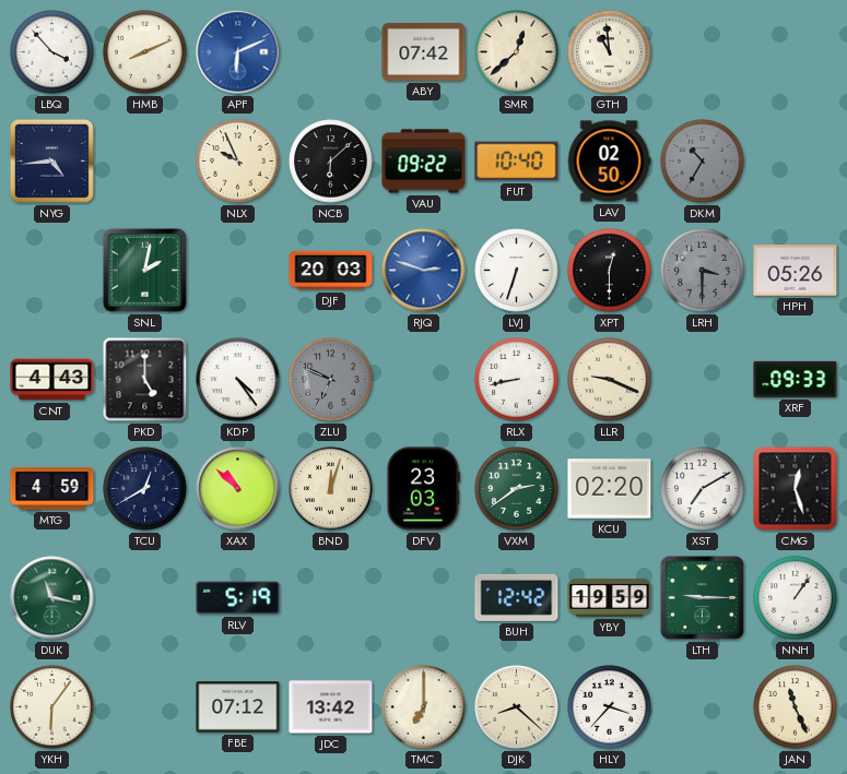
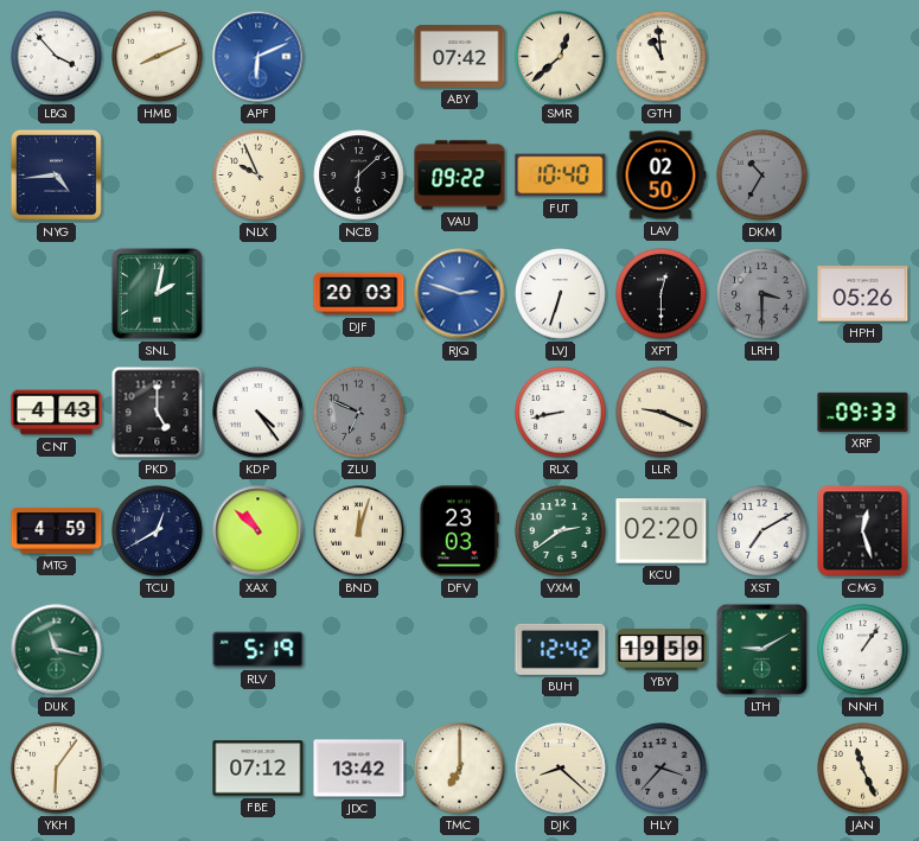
LTH: 9:15 -> 9:10 (761, 649)
HLY dial: white -> grey (662, 769)
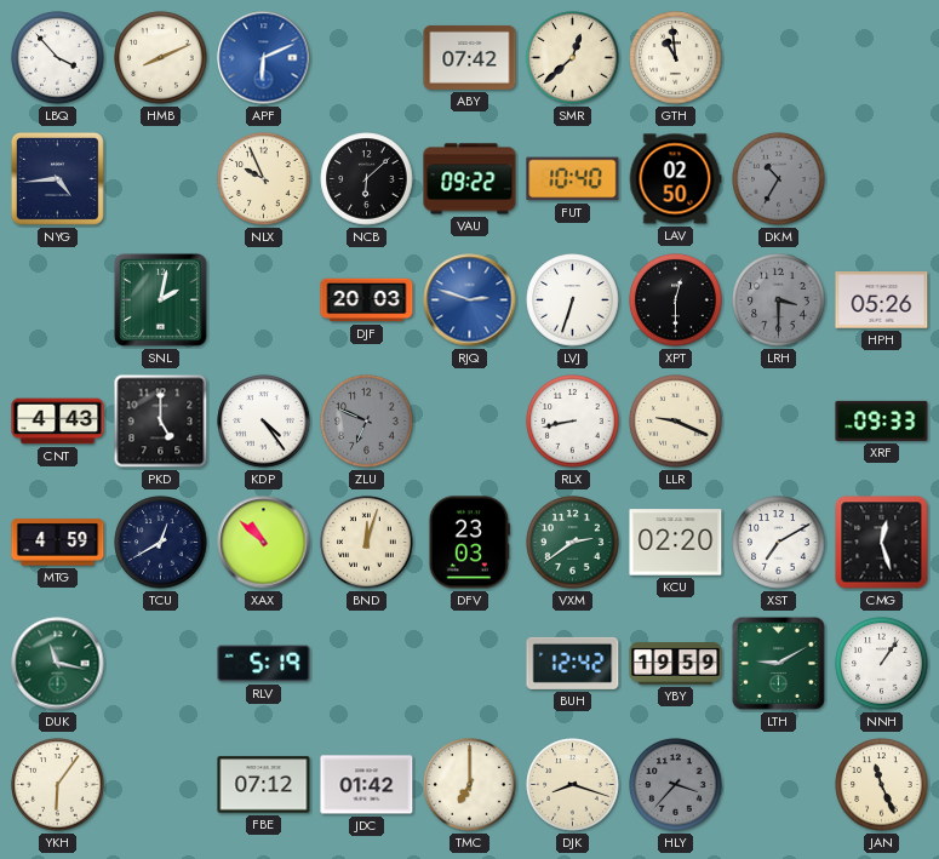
JDC: 13:42 -> 01:42 (367, 785)
DJK: 8:22 -> 8:18 (573, 785)
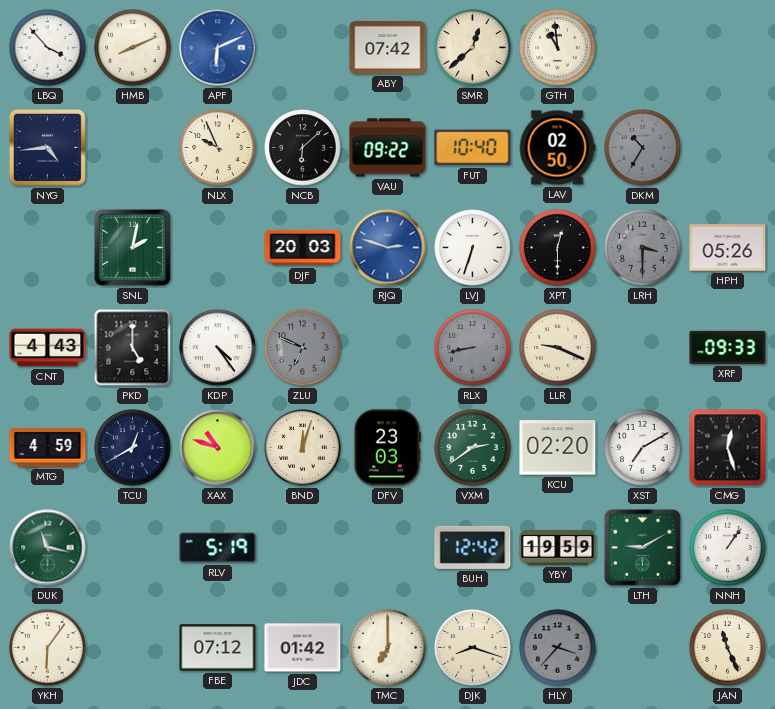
RLX dial: white -> grey (473, 348)
XAX: 10:52 -> 10:48 (218, 448)
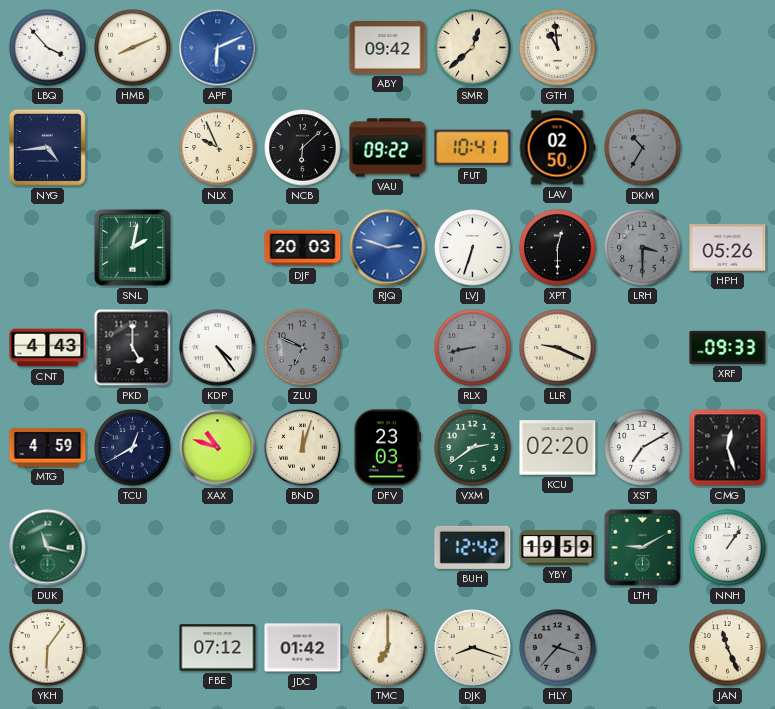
ABY: 07:42 -> 09:42 (388, 47)
FUT: 10:40 -> 10:41 (473, 148)
RLV: 5:19 -> none (218, 548)
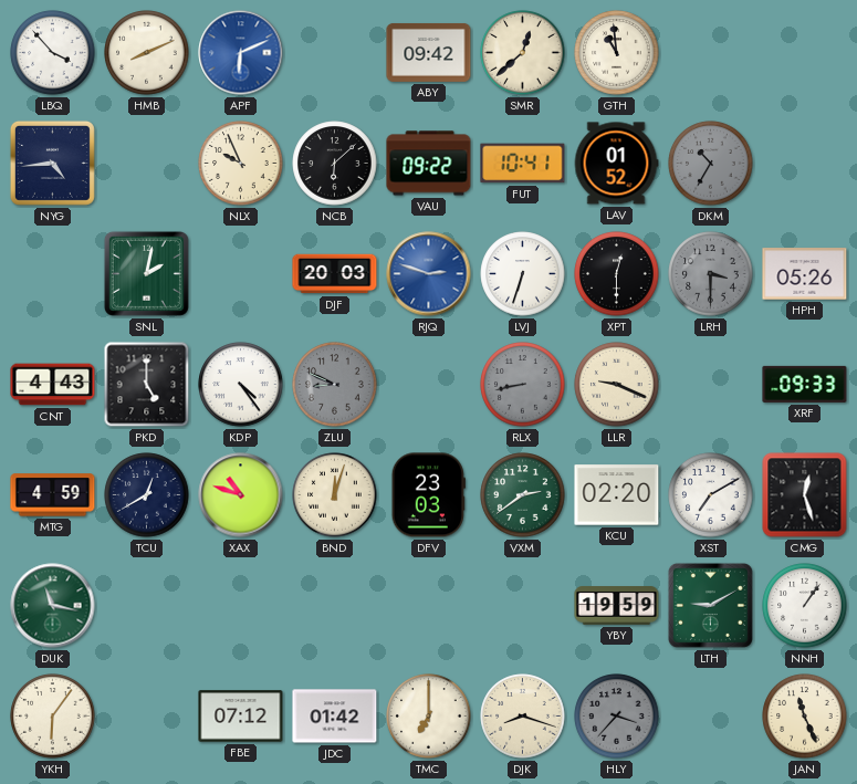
LAV: 02:50 -> 01:52 (616, 164)
ZLU: 6:49 -> 8:49 (335, 385)
BUH: 12:42 -> none (473, 547)
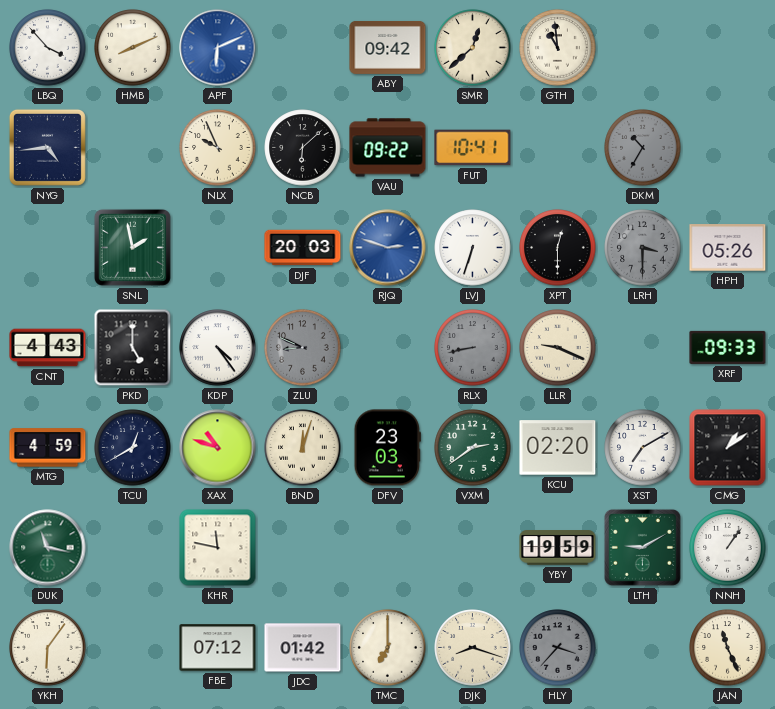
LAV: 01:52 -> none (616, 164)
SNL: 2:02 -> 1:58 (132, 247)
CMG: 12:27 -> 1:09 (728, 448)
KHR: none -> 11:47 (218, 548)
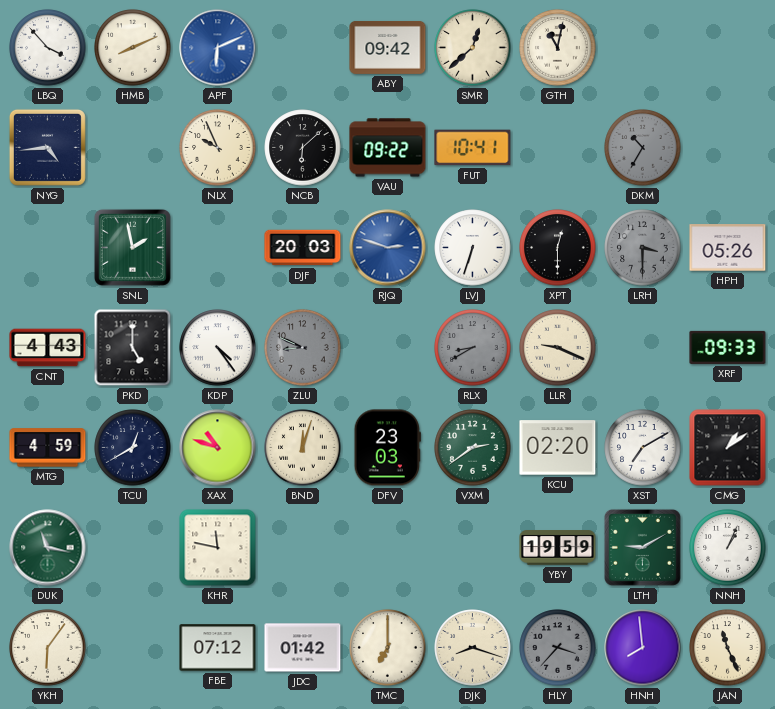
GTH: 10:59 -> 11:02 (558, 48)
RLX: 8:43 -> 8:40 (473, 348)
NNH: 1:06 -> 1:04 (728, 548)
HNH: none -> 7:59 (643, 648)
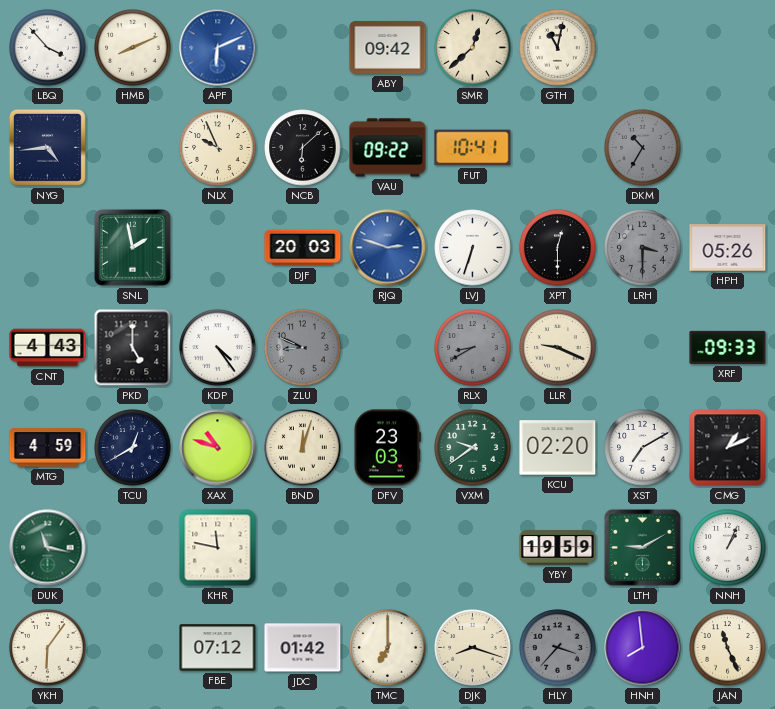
VXM: 2:39 -> 9:39 (473, 448)
CMG: 1:09 -> 1:11 (728, 448)
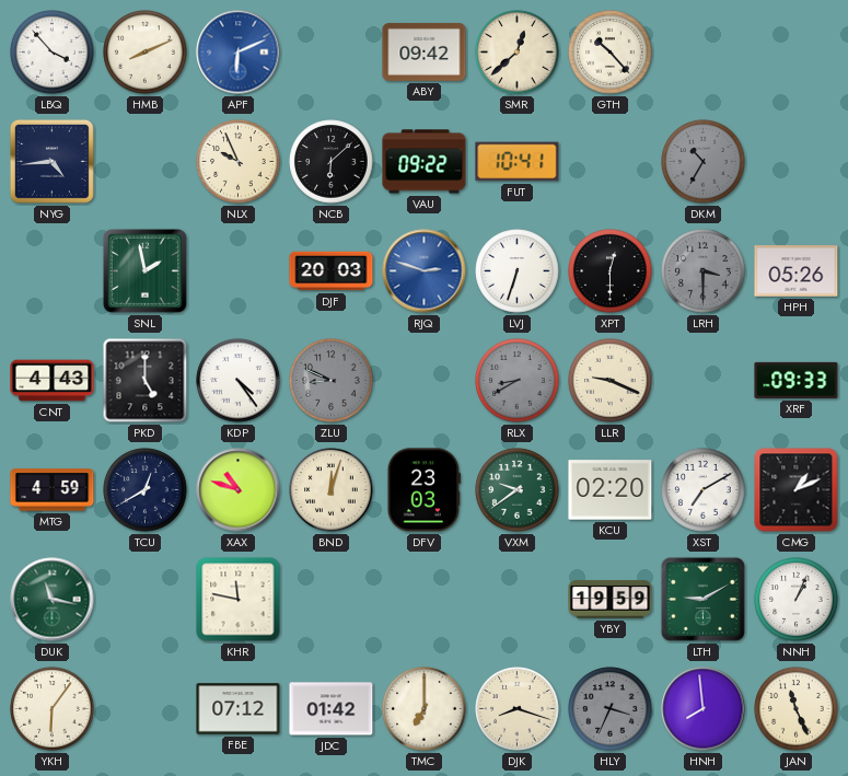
GTH: 11:02 -> 10:23 (611, 53)
HLY: 3:37 -> 3:34 (611, 709)
